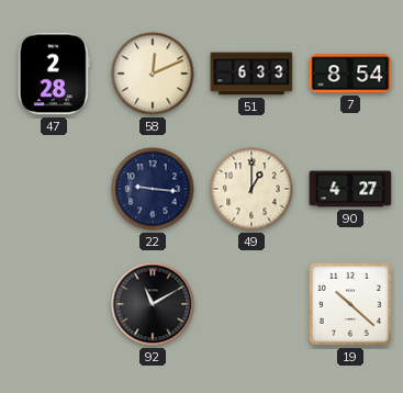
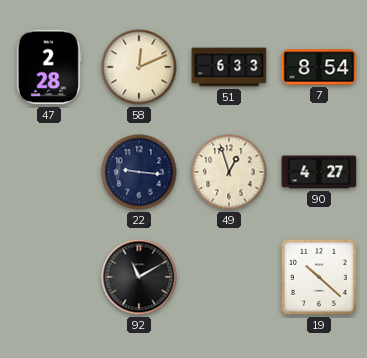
49: 1:00 -> 12:57 (229, 172)
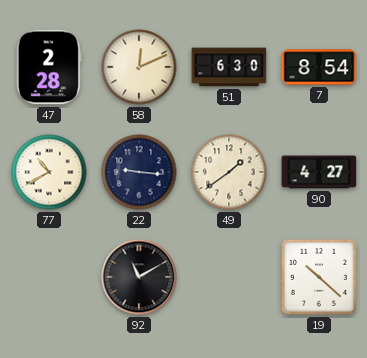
51: 6:33 -> 6:30 (229, 67)
77: none -> 10:40 (49, 172)
49: 12:57 -> 1:39 (229, 172)
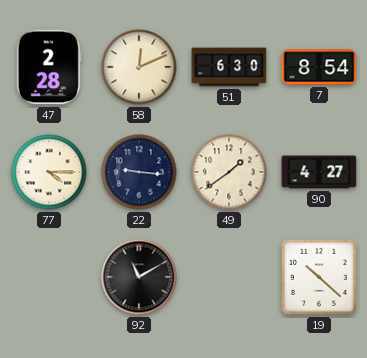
77: 10:40 -> 4:15 (49, 172)
